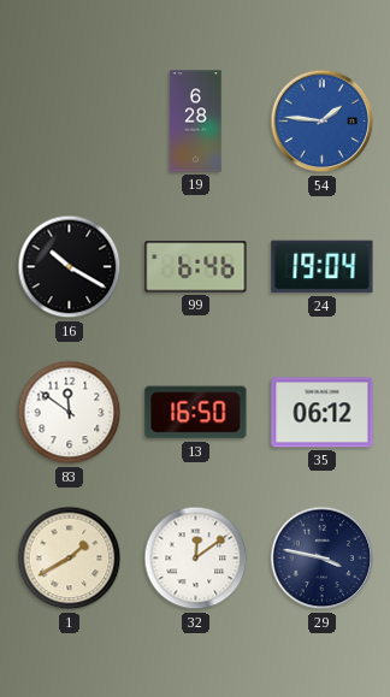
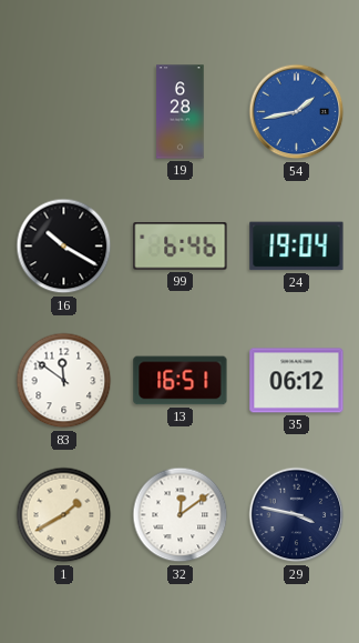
54: 1:46 -> 1:43 (297, 112)
13: 16:50 -> 16:51 (181, 381)
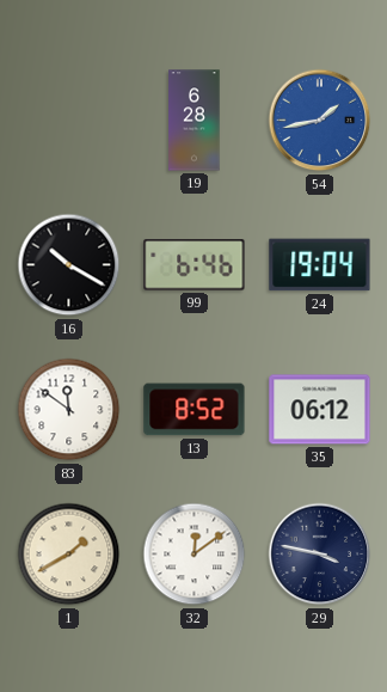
13: 16:51 -> 8:52 (195, 410)
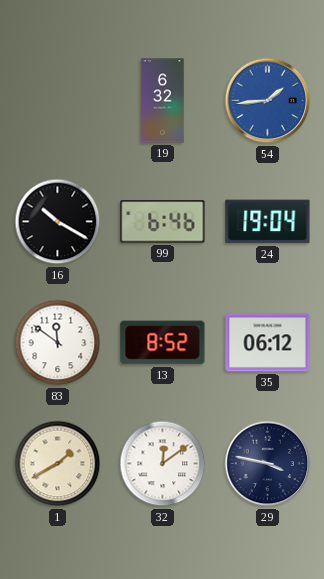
19: 6:28 -> 6:32 (163, 101)
54: 1:43 -> 1:44 (268, 101)
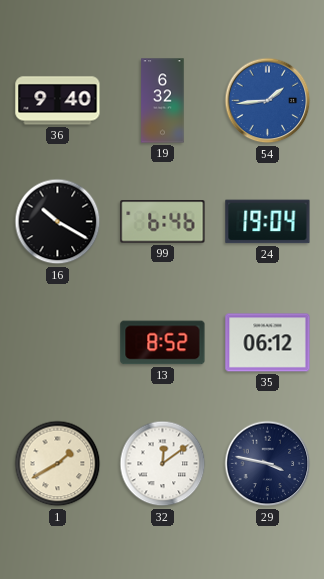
36: none -> 9:40 (58, 101)
83: 11:51 -> none (58, 343)
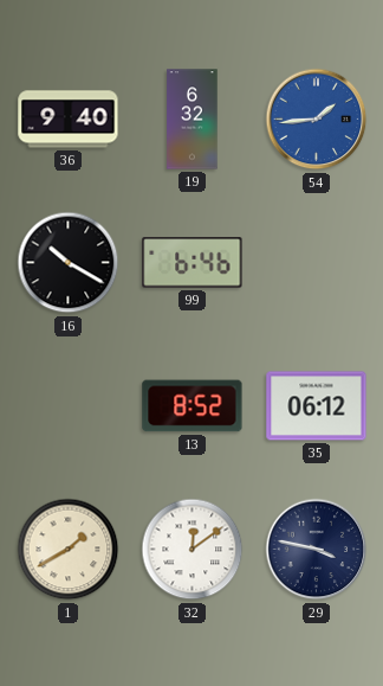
24: 19:04 -> none (268, 222)
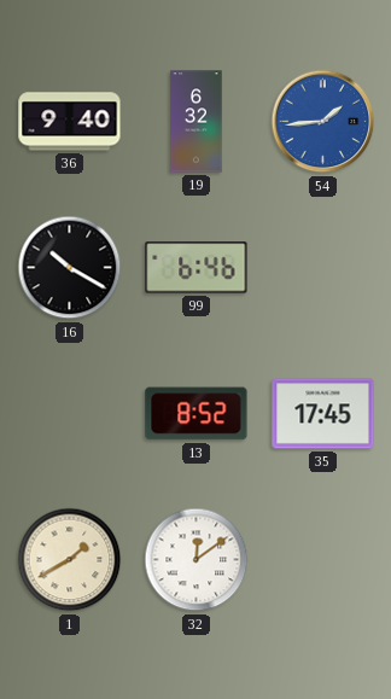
35: 06:12 -> 17:45 (323, 414)
29: 3:47 -> none (317, 550)
